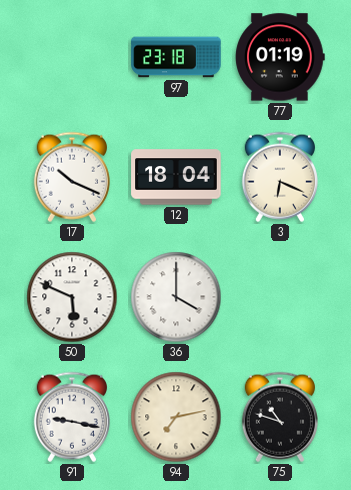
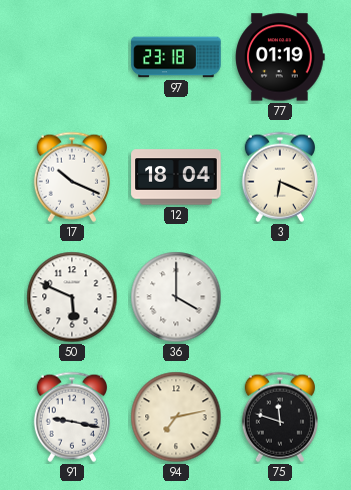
75: 10:48 -> 11:48 (280, 417)
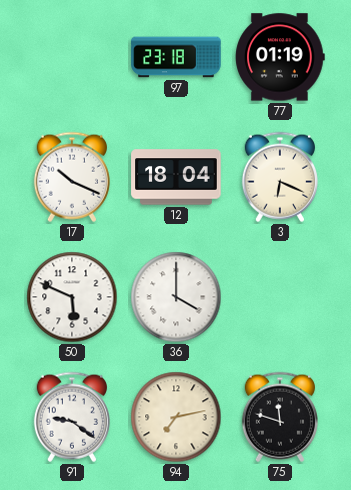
91: 9:17 -> 9:21 (72, 417)
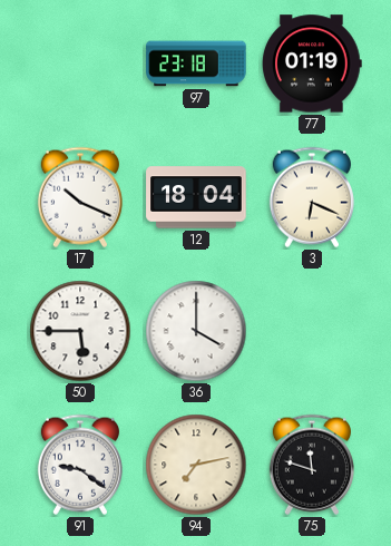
50: 5:49 -> 5:45 (80, 331)
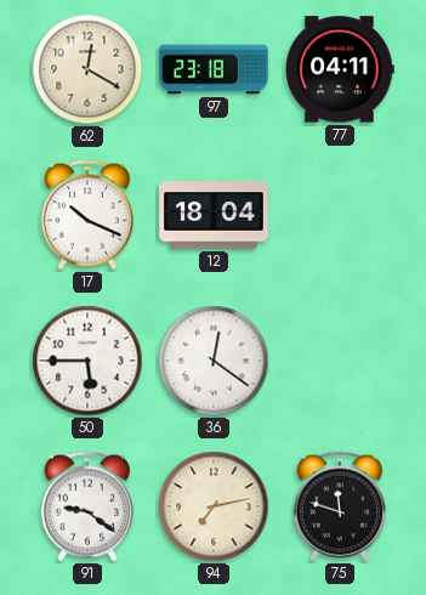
62: none -> 12:20 (87, 69)
77: 01:19 -> 04:11 (340, 69)
3: 6:19 -> none (312, 197)
36: 4:00 -> 12:21 (214, 361)
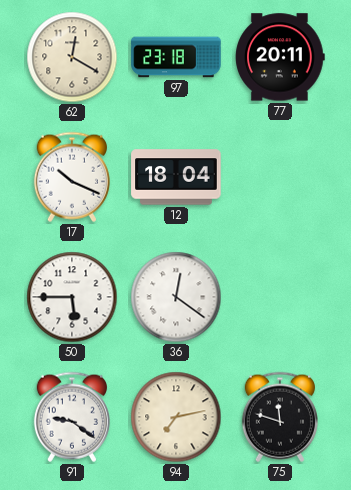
77: 04:11 -> 20:11 (280, 57)
